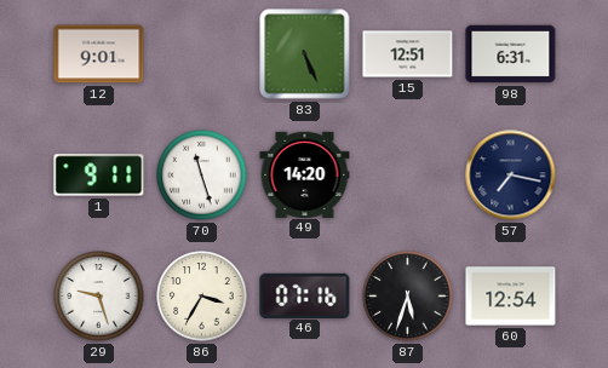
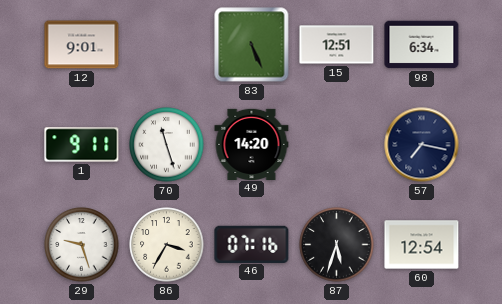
98: 6:31 -> 6:34 (422, 45)
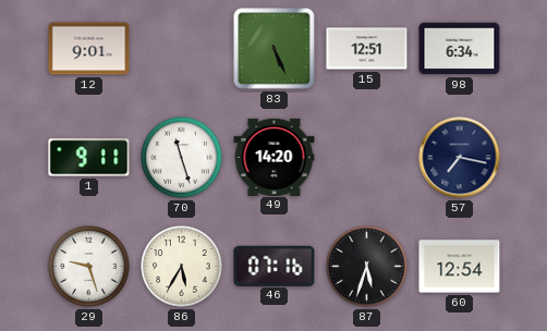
86: 3:35 -> 5:35 (182, 267)
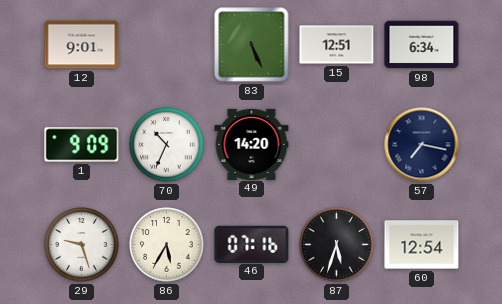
1: 9:11 -> 9:09 (82, 145)
70: 11:27 -> 10:34 (167, 145)
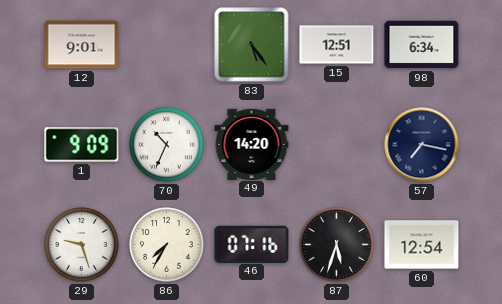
83: 5:26 -> 5:24 (252, 45)
86: 5:35 -> 7:35 (167, 245)
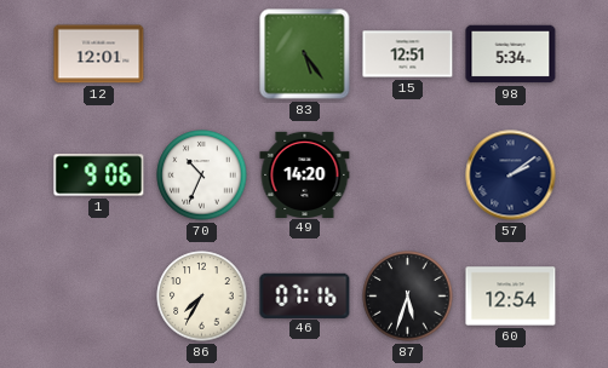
12: 9:01 -> 12:01 (99, 54)
98: 6:34 -> 5:34 (511, 54)
1: 9:09 -> 9:06 (99, 176)
57: 7:17 -> 2:09 (511, 176)
29: 9:27 -> none (82, 245)
